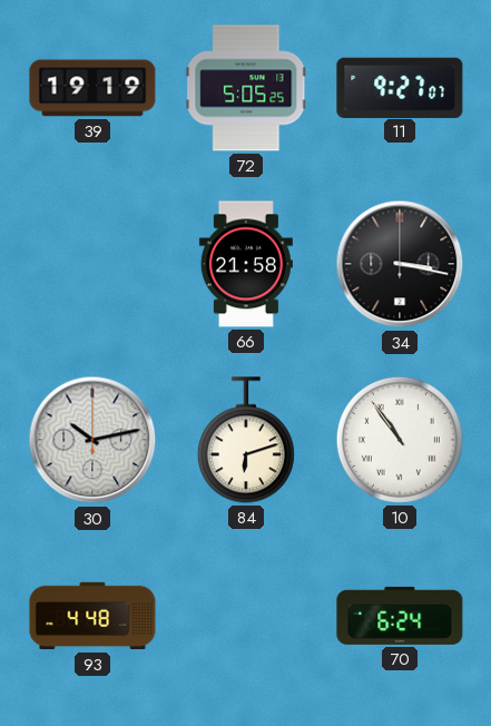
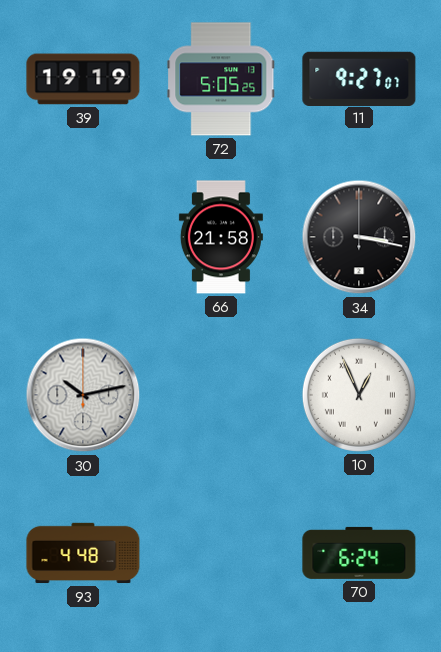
84: 6:12 -> none (246, 440)
10: 10:54 -> 12:56 (359, 395)
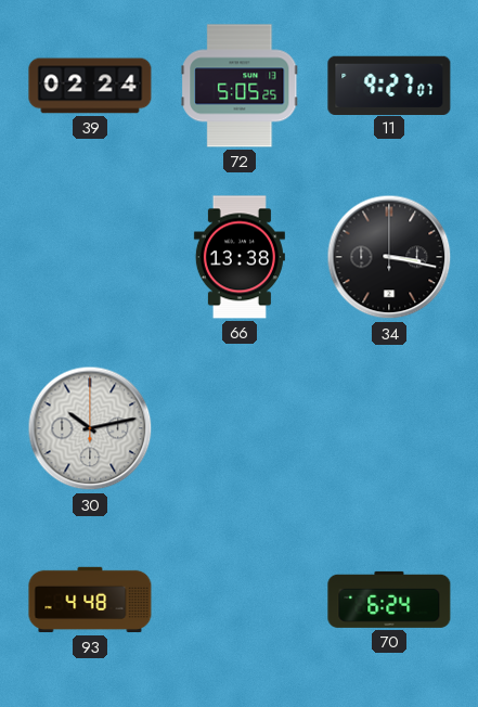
39: 19:19 -> 02:24 (90, 86)
66: 21:58 -> 13:38 (240, 257)
10: 12:56 -> none (359, 395)
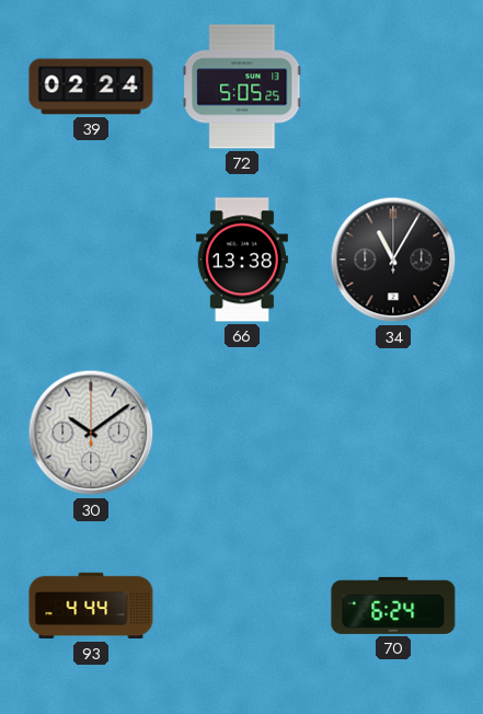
11: 9:27 -> none (389, 85)
34: 3:17 -> 11:05 (393, 260)
30: 10:13 -> 10:09 (91, 433)
93: 4:48 -> 4:44 (91, 606)
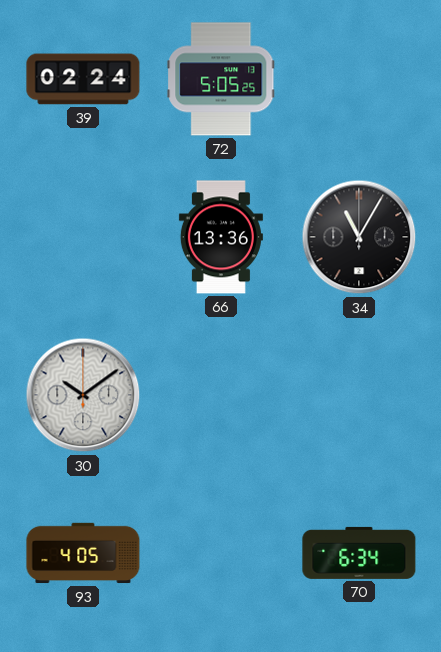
66: 13:38 -> 13:36 (221, 237)
93: 4:44 -> 4:05 (83, 553)
70: 6:24 -> 6:34 (359, 553)
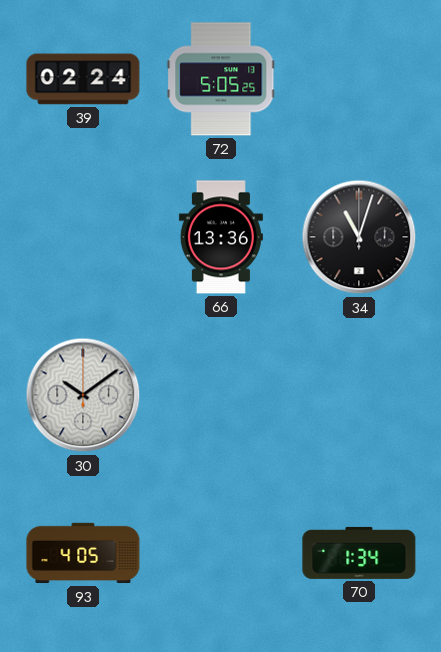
34: 11:05 -> 11:03 (359, 237)
70: 6:34 -> 1:34 (359, 553)
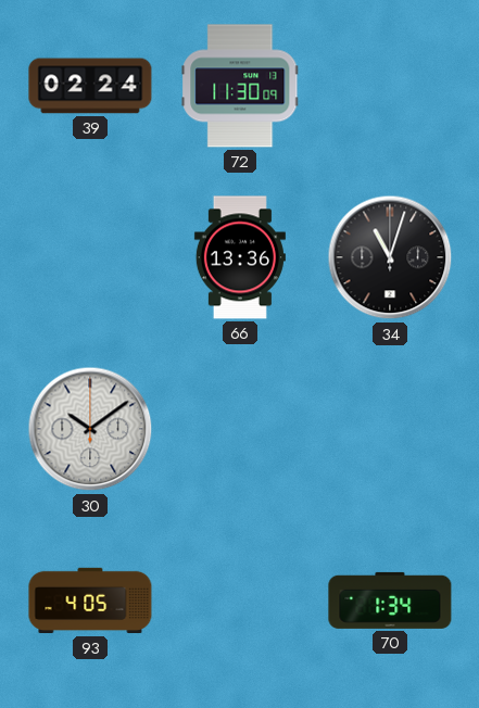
72: 5:05 -> 11:30 (240, 86)
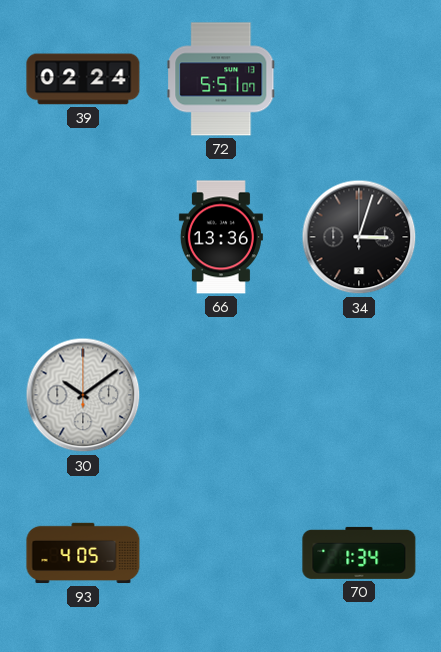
72: 11:30 -> 5:51 (221, 79)
34: 11:03 -> 3:03 (359, 237)
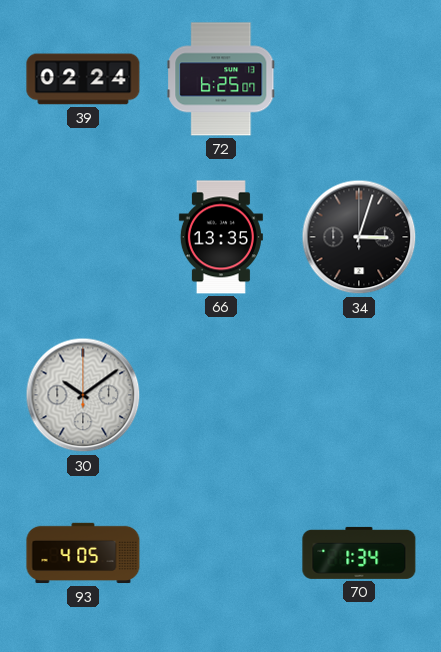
72: 5:51 -> 6:25 (221, 79)
66: 13:36 -> 13:35 (221, 237)
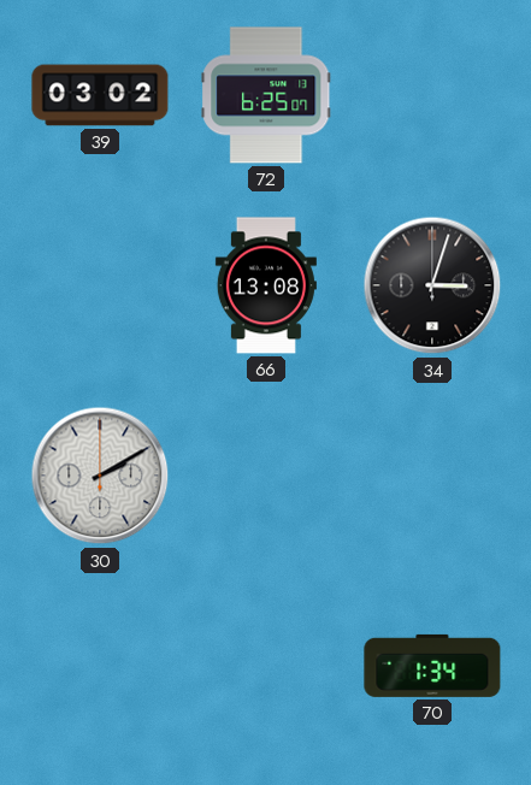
39: 02:24 -> 03:02 (100, 95)
66: 13:35 -> 13:08 (266, 285)
30: 10:09 -> 2:10 (100, 476)
93: 4:05 -> none (83, 553)
